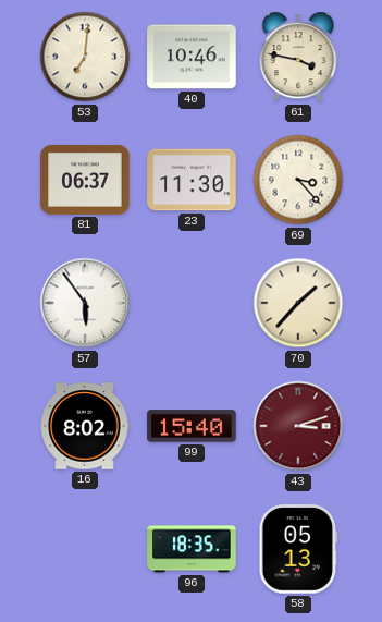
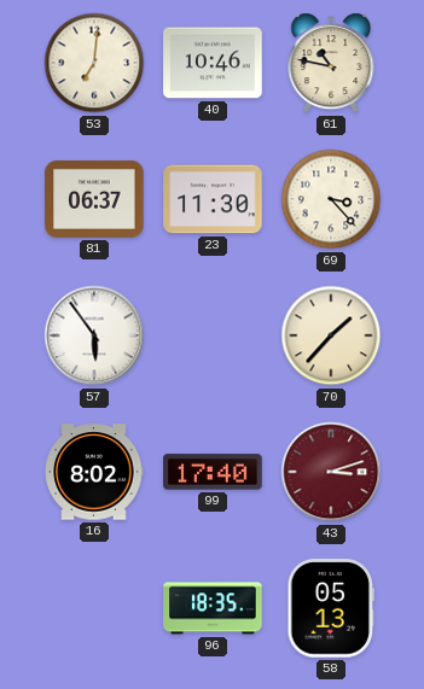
61: 3:47 -> 10:47 (331, 63)
99: 15:40 -> 17:40 (213, 472)
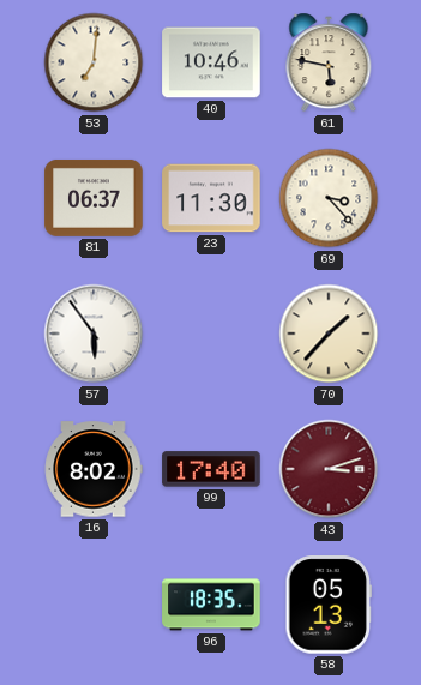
61: 10:47 -> 5:47 (329, 62)
